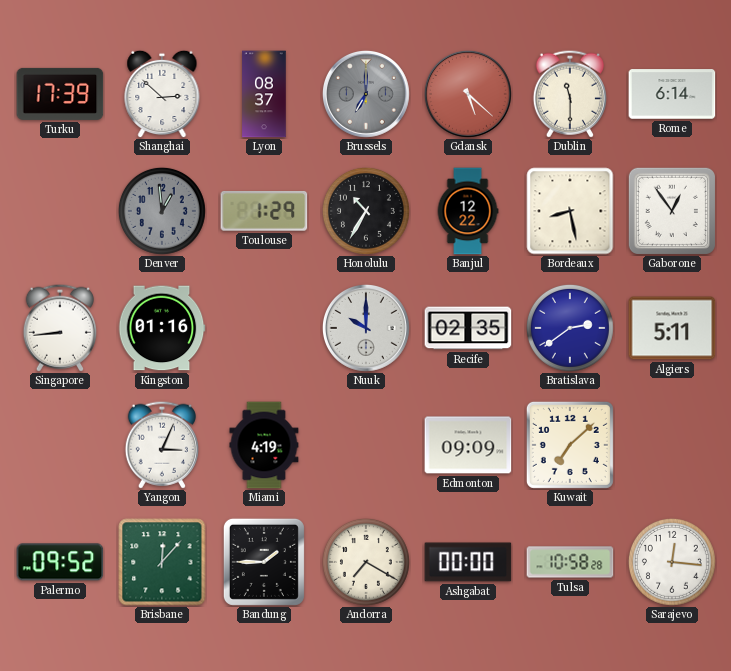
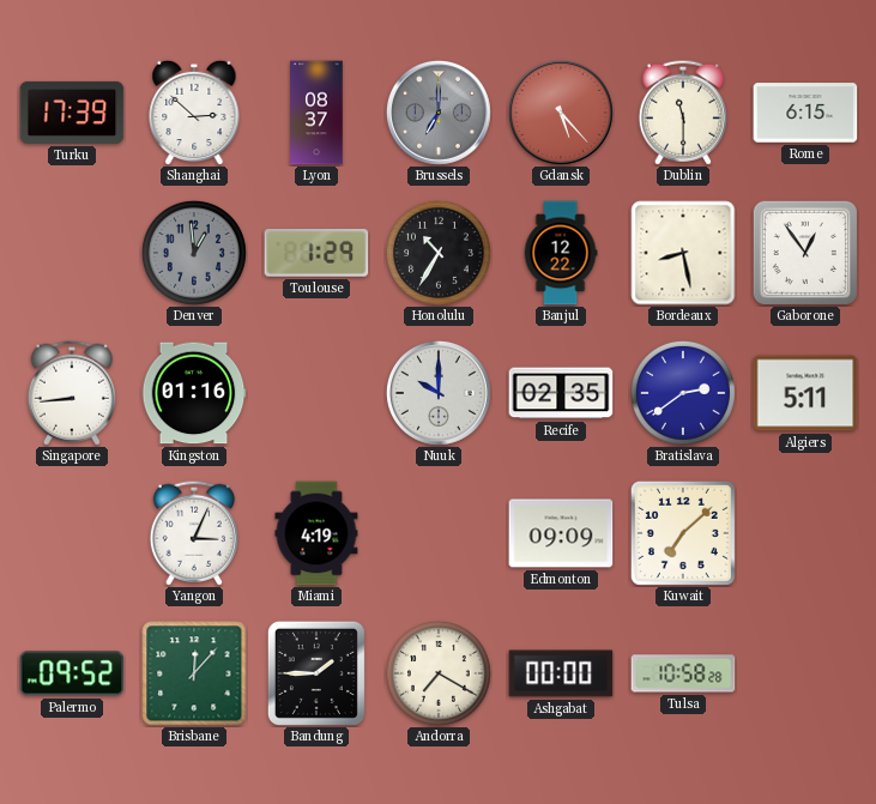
Gdansk: 5:22 -> 5:23 (561, 113)
Rome: 6:14 -> 6:15 (805, 113)
Sarajevo: 12:16 -> none (672, 562)
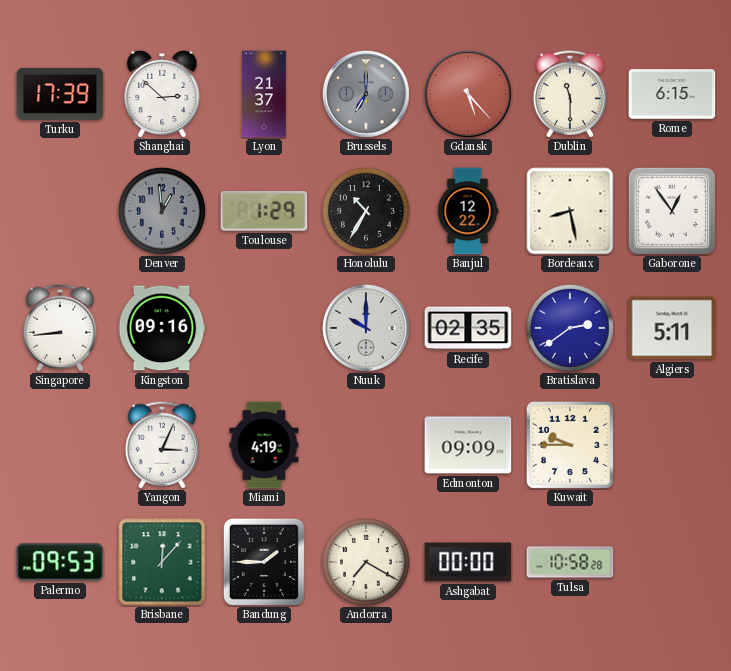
Lyon: 08:37 -> 21:37 (264, 94)
Kingston: 01:16 -> 09:16 (162, 328)
Kuwait: 7:08 -> 9:45 (570, 445)
Palermo: 09:52 -> 09:53 (60, 562)
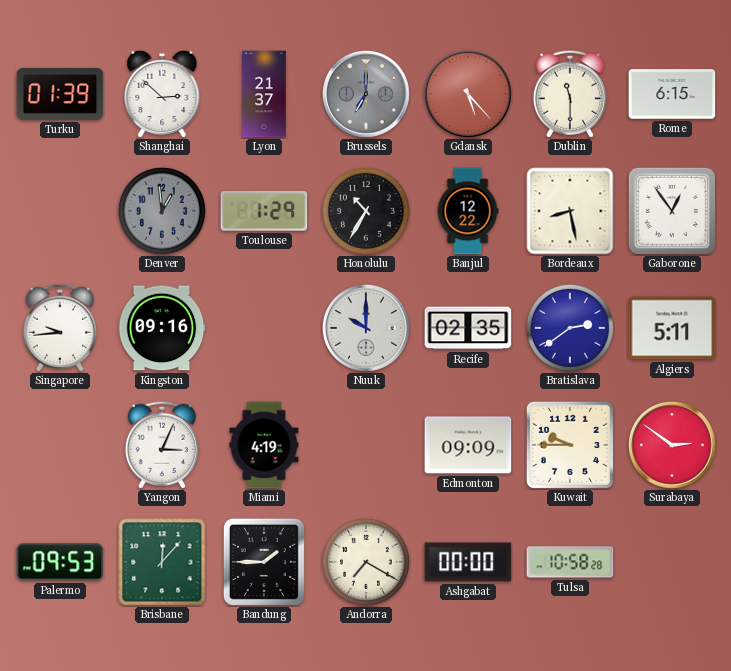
Turku: 17:39 -> 01:39 (60, 94)
Singapore: 8:44 -> 9:44 (60, 328)
Surabaya: none -> 2:51 (672, 445)
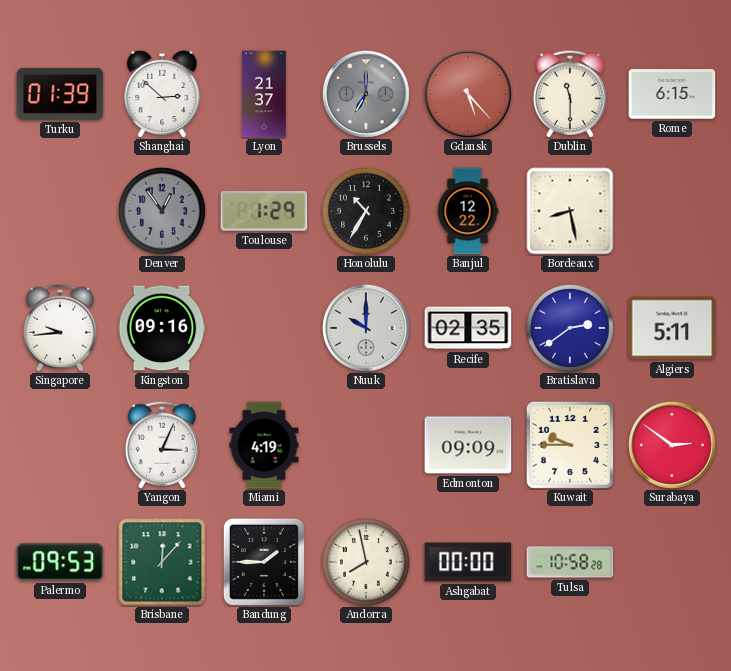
Denver: 12:59 -> 12:54 (162, 211)
Gaborone: 12:54 -> none (672, 211)
Andorra: 7:20 -> 7:58 (366, 562)
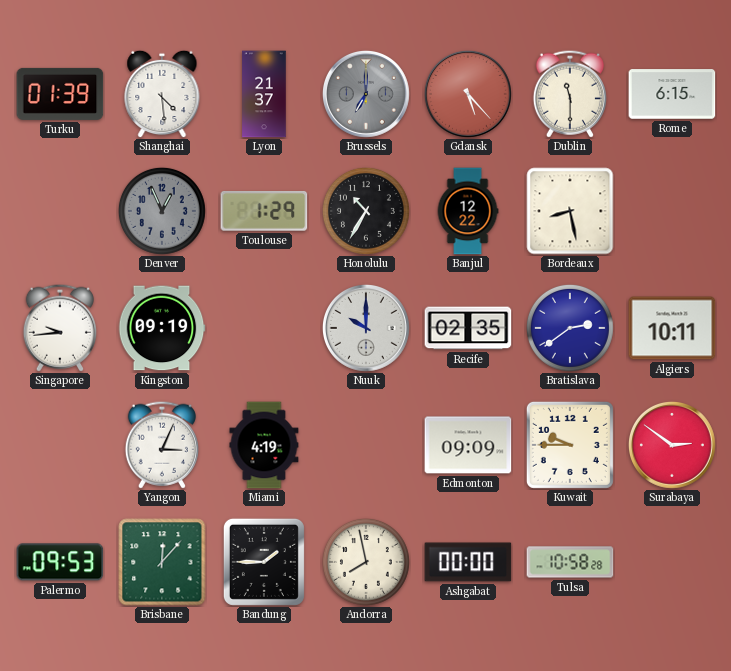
Shanghai: 2:52 -> 4:29 (162, 94)
Denver: 12:54 -> 12:56 (162, 211)
Kingston: 09:16 -> 09:19 (162, 328)
Algiers: 5:11 -> 10:11 (672, 328)
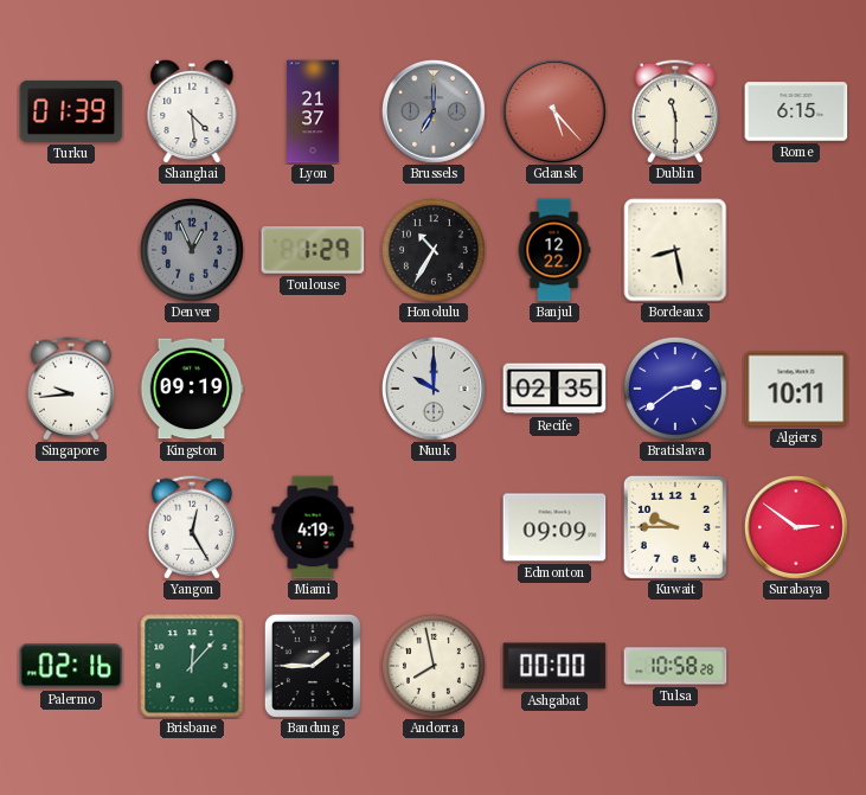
Yangon: 3:04 -> 12:25 (192, 527)
Palermo: 09:53 -> 02:16 (71, 666)
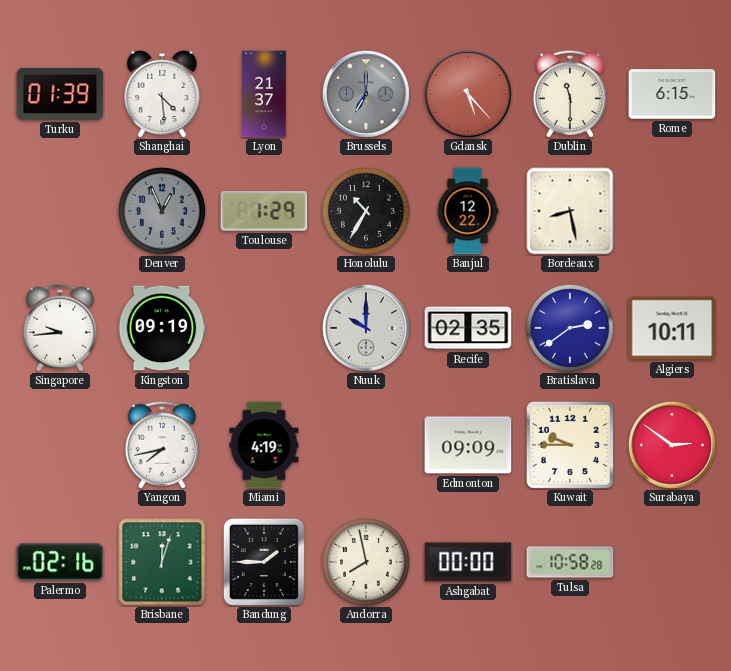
Yangon: 12:25 -> 7:43 (162, 445)
Brisbane: 12:07 -> 12:03 (162, 562)
